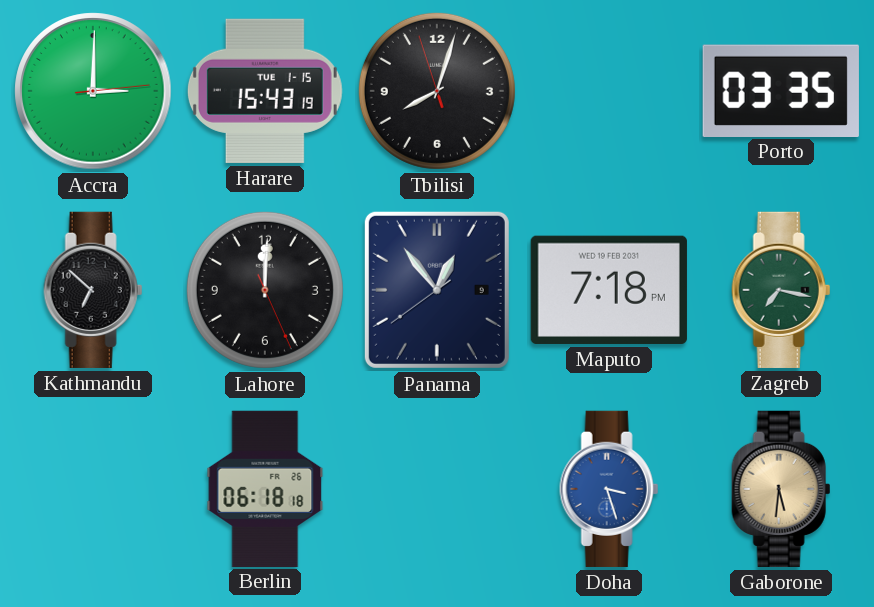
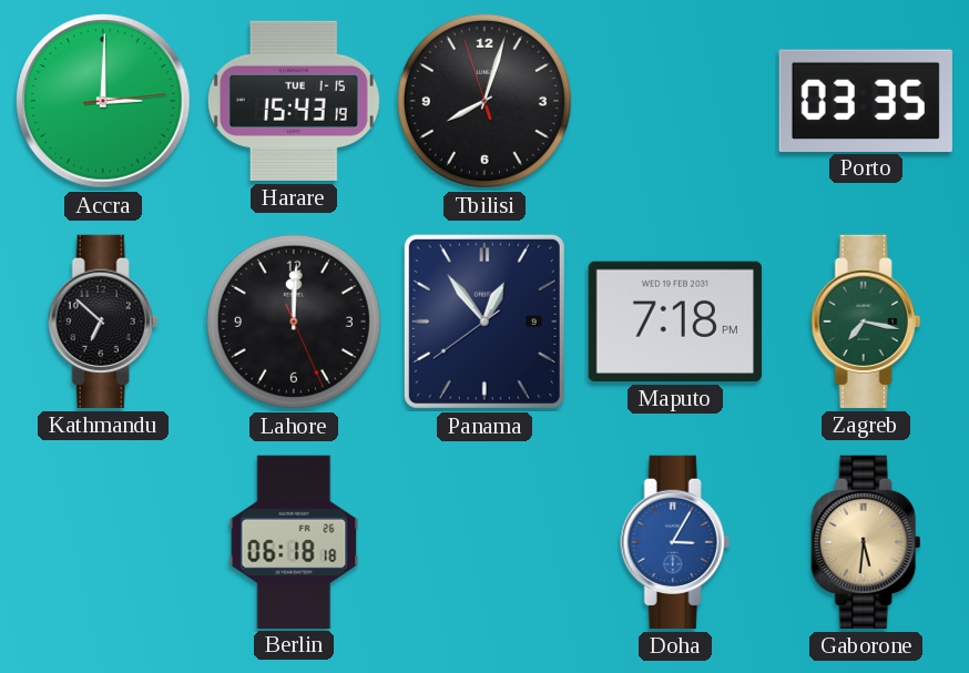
Doha: 3:27 -> 3:05 (675, 542)
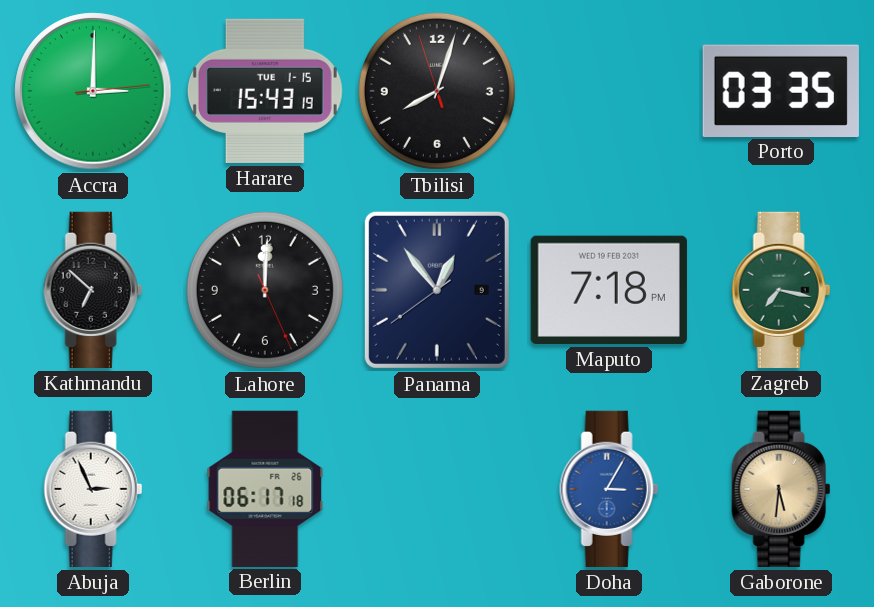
Abuja: none -> 2:56 (93, 489)
Berlin: 06:18 -> 06:17 (265, 488)
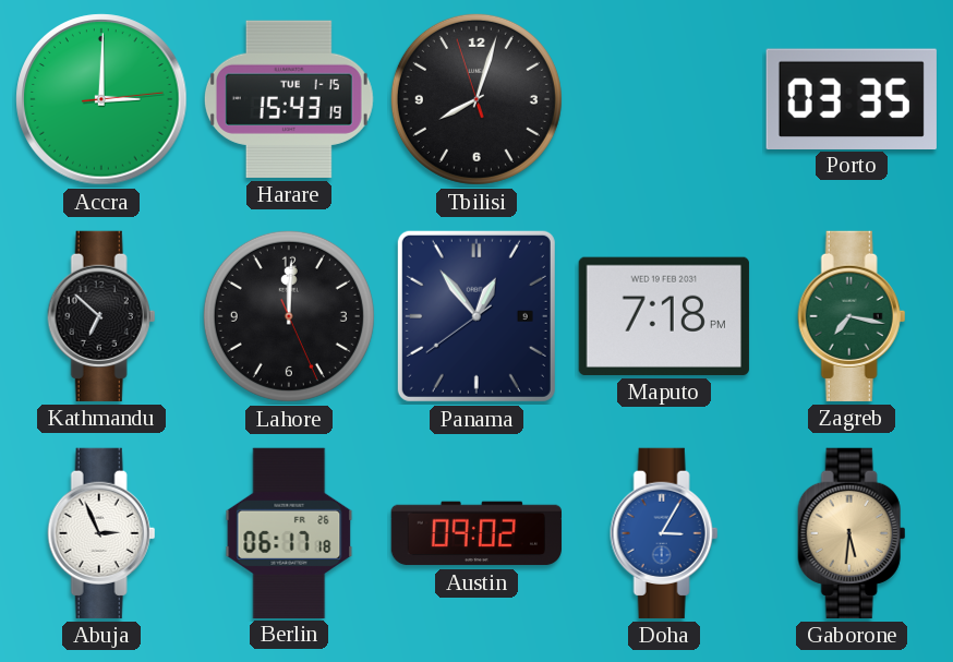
Austin: none -> 09:02 (475, 533)
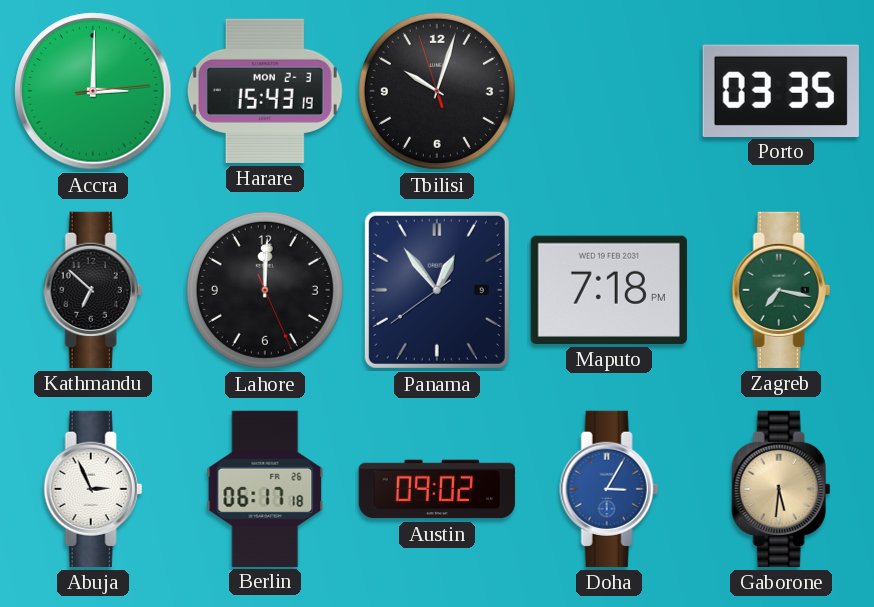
Harare date: TUE 1-15 -> MON 2-3 (265, 91)
Tbilisi: 8:02 -> 10:02 (437, 91)
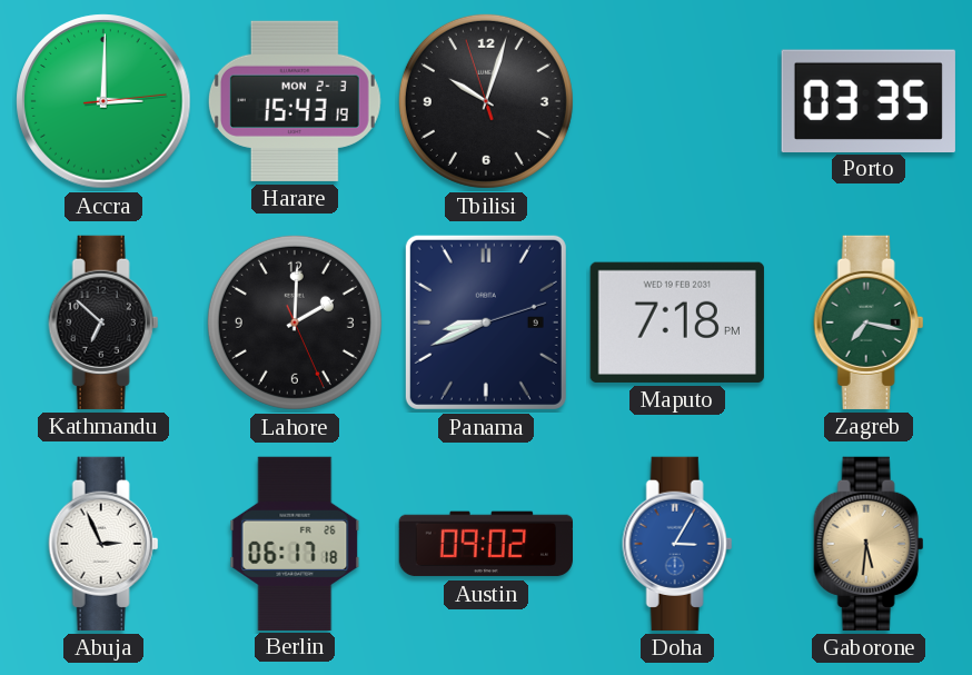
Lahore: 12:00 -> 2:00 (295, 322)
Panama: 12:53 -> 8:41 (486, 322)
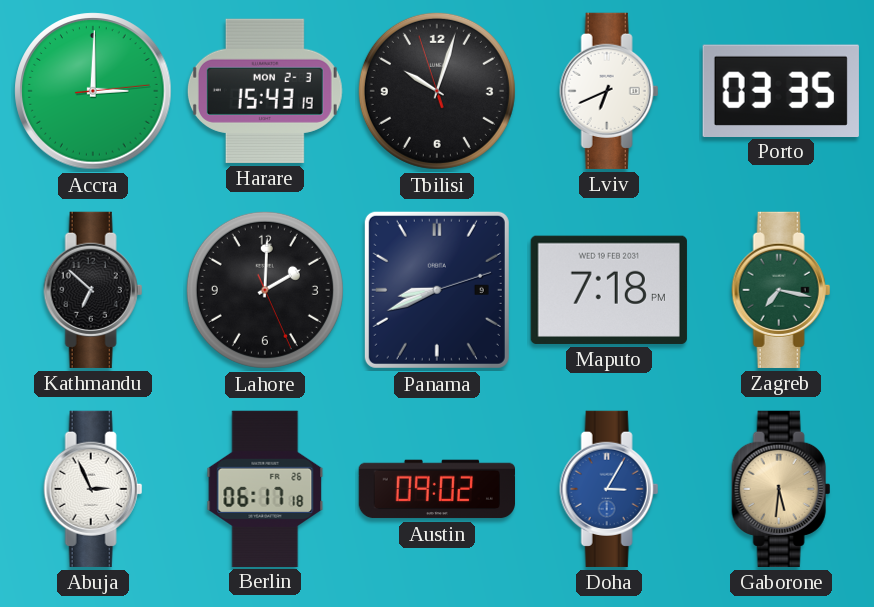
Lviv: none -> 6:41 (609, 91)
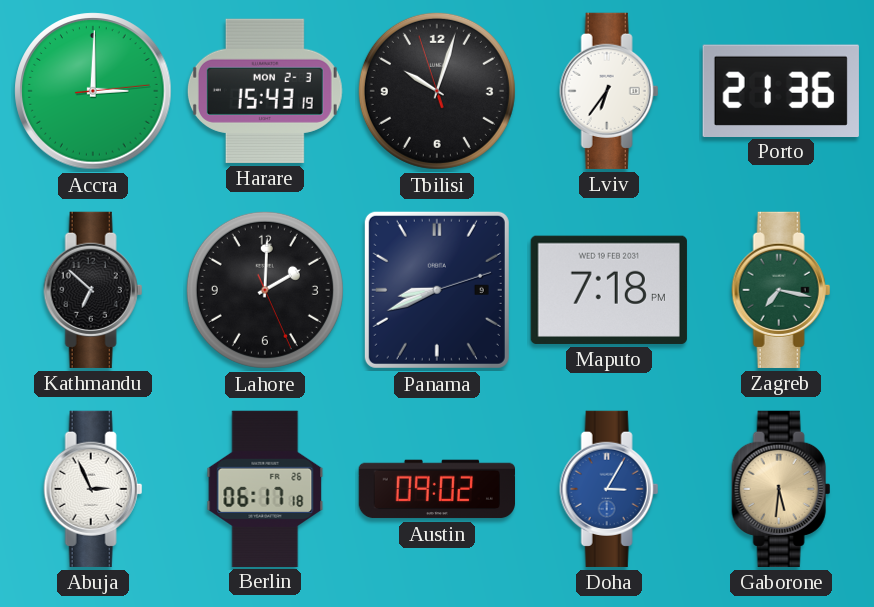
Lviv: 6:41 -> 6:36 (609, 91)
Porto: 03:35 -> 21:36 (781, 90)
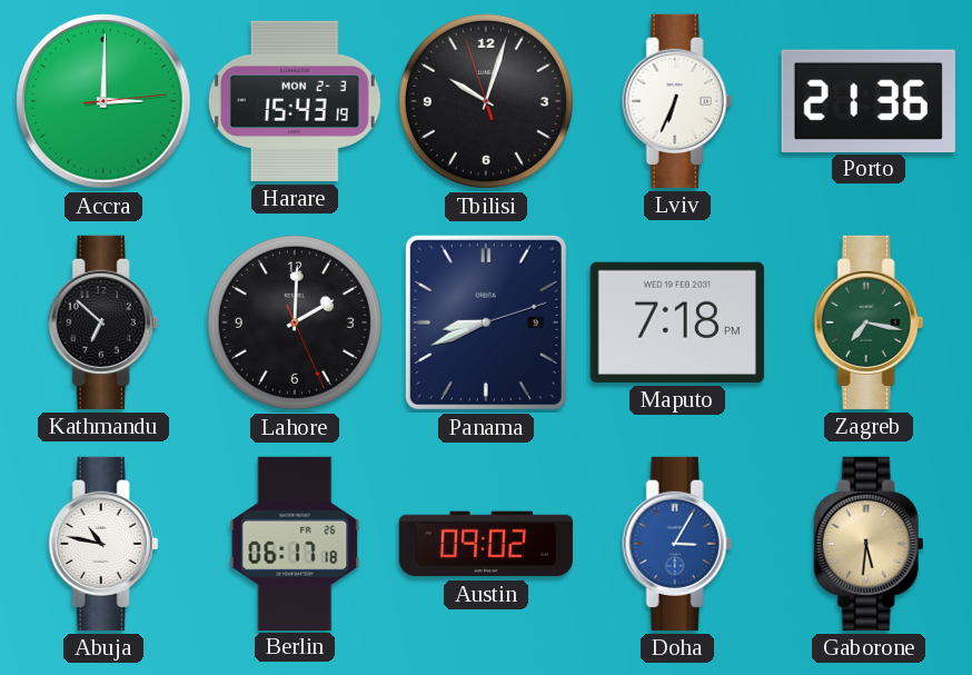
Lviv: 6:36 -> 6:34 (677, 101)
Abuja: 2:56 -> 10:47 (103, 544)
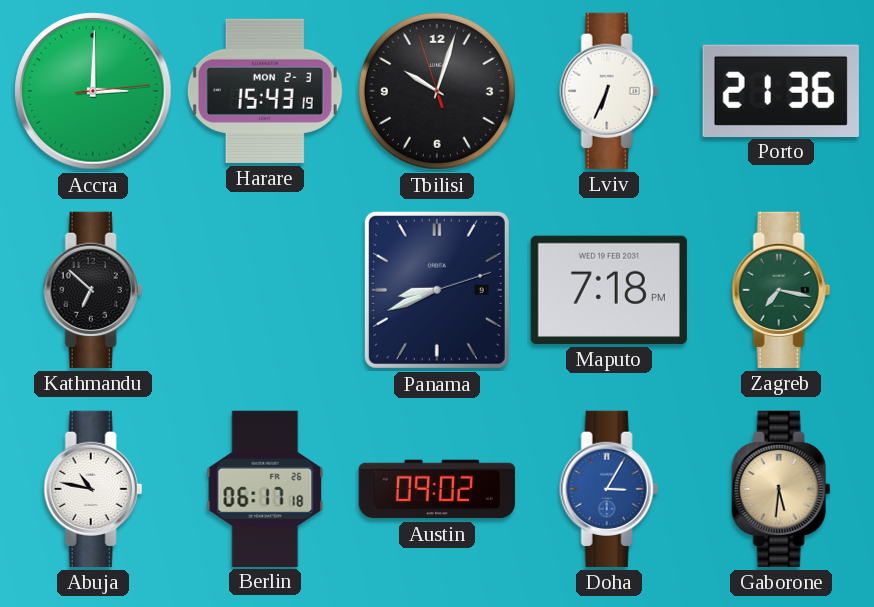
Lahore: 2:00 -> none (295, 322)
